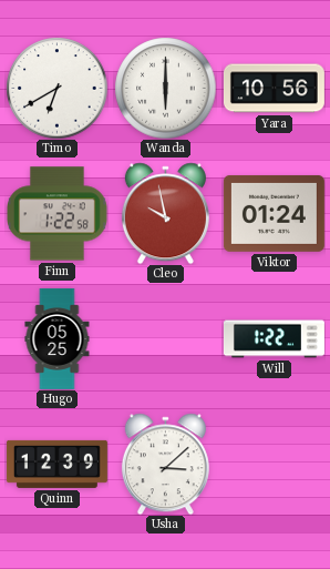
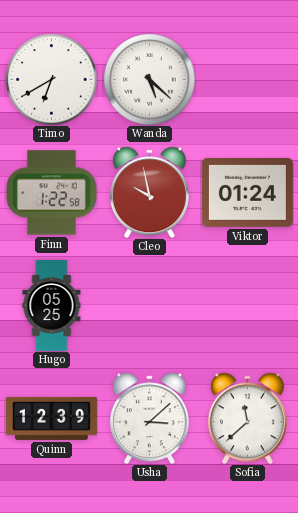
Wanda: 6:00 -> 5:22 (149, 79)
Yara: 10:56 -> none (274, 89)
Will: 1:22 -> none (274, 339)
Sofia: none -> 11:38 (247, 418)
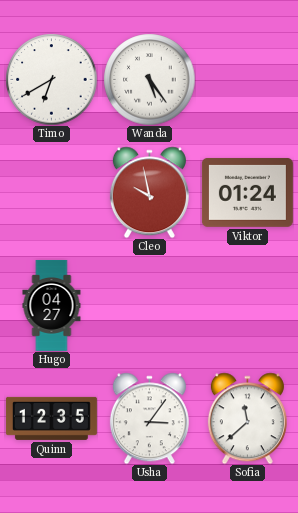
Wanda: 5:22 -> 5:24 (149, 79)
Finn: 1:22 -> none (52, 193)
Hugo: 05:25 -> 04:27 (52, 305)
Quinn: 12:39 -> 12:35 (51, 418)
Usha: 3:08 -> 3:06 (149, 418)
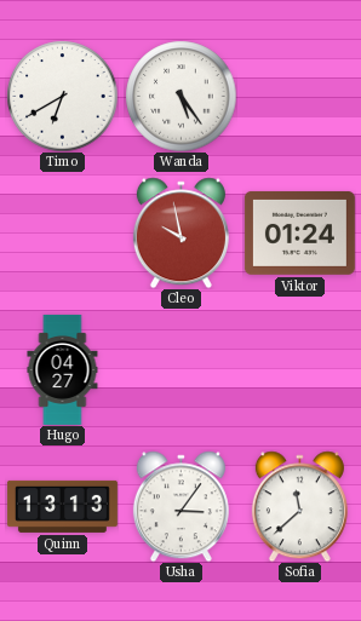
Quinn: 12:35 -> 13:13 (62, 506)
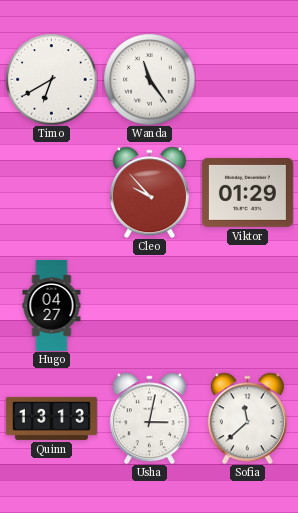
Wanda: 5:24 -> 11:24 (149, 79)
Cleo: 9:58 -> 9:53 (149, 192)
Viktor: 01:24 -> 01:29 (247, 192)
Usha: 3:06 -> 3:02 (149, 418)
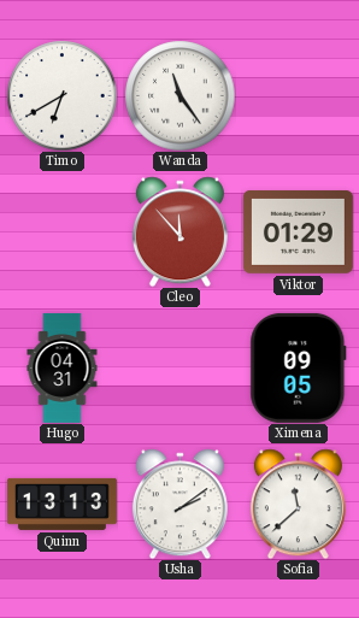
Cleo: 9:53 -> 11:53 (179, 231)
Hugo: 04:27 -> 04:31 (63, 367)
Ximena: none -> 09:05 (299, 367)
Usha: 3:02 -> 2:09 (179, 504)
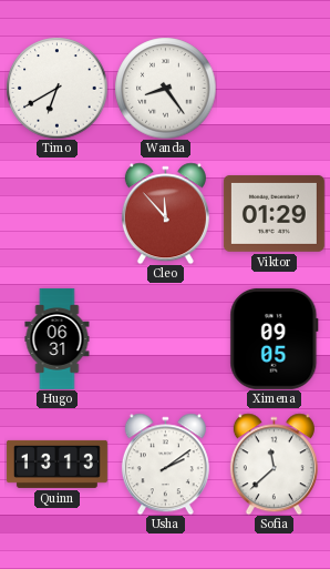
Wanda: 11:24 -> 8:24 (165, 88)
Hugo: 04:31 -> 06:31 (58, 338)
